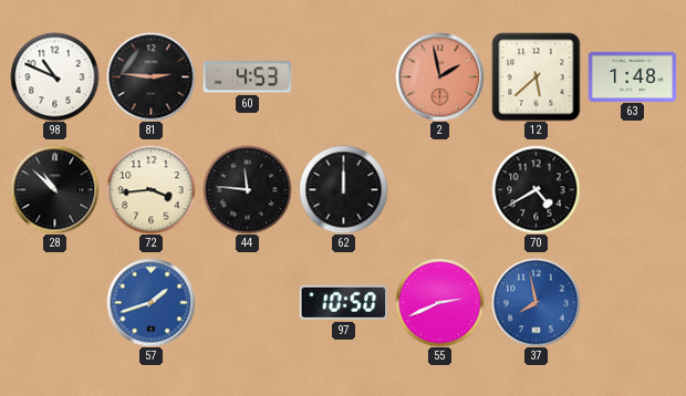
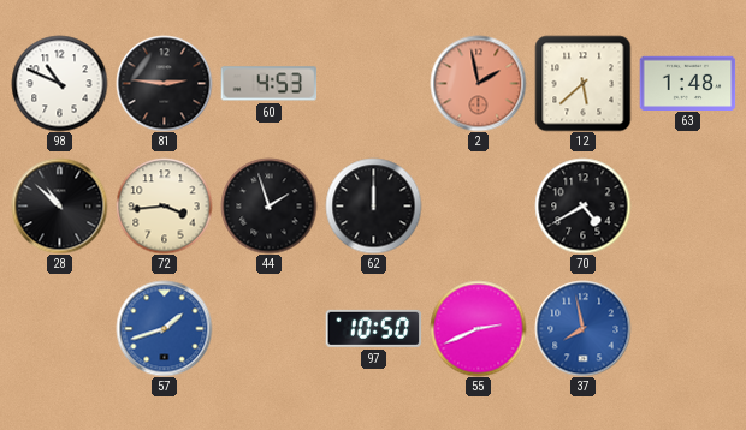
44: 11:46 -> 1:57 (268, 205)
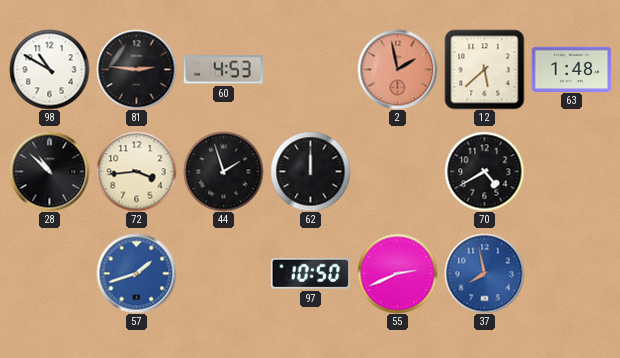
98: 10:49 -> 10:50 (49, 69)
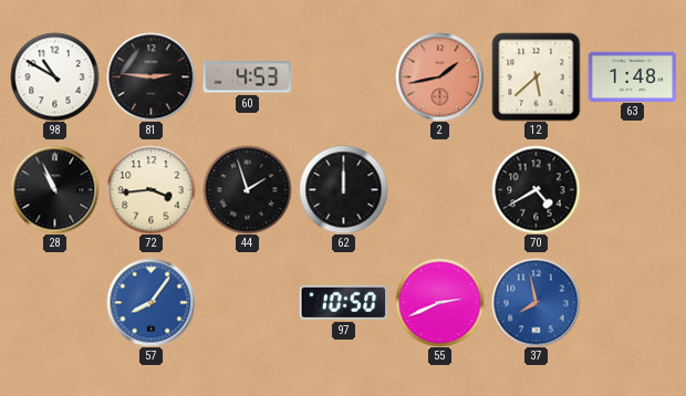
2: 1:58 -> 1:43 (439, 76)
28: 10:52 -> 10:56 (54, 189)
57: 1:42 -> 8:06 (150, 302)
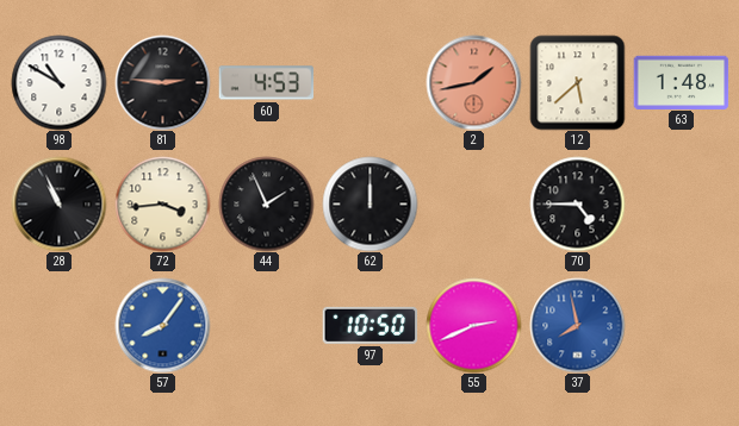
44: 1:57 -> 1:56 (266, 203)
70: 4:40 -> 4:45 (577, 203)
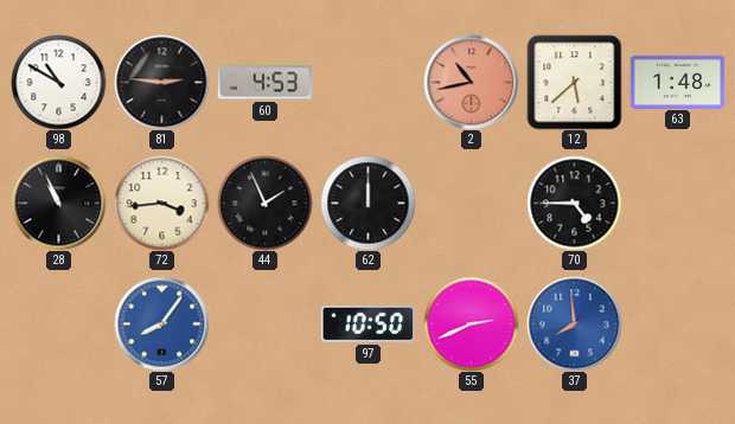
2: 1:43 -> 10:43 (471, 82)
37: 7:58 -> 7:59 (574, 323)
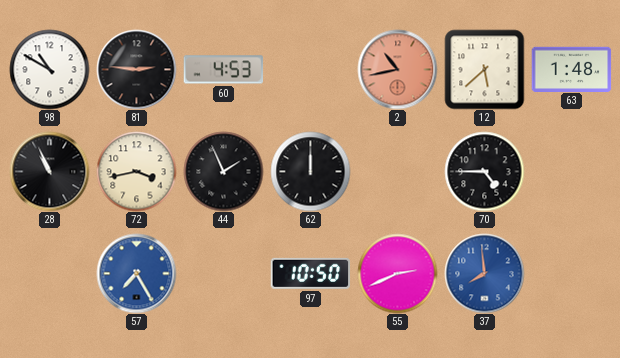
72: 3:44 -> 3:43 (136, 171)
57: 8:06 -> 7:25 (136, 273)
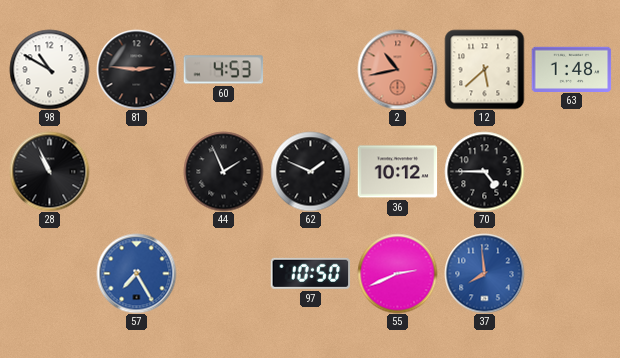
72: 3:43 -> none (136, 171)
62: 12:00 -> 1:49 (310, 171)
36: none -> 10:12 (397, 172)
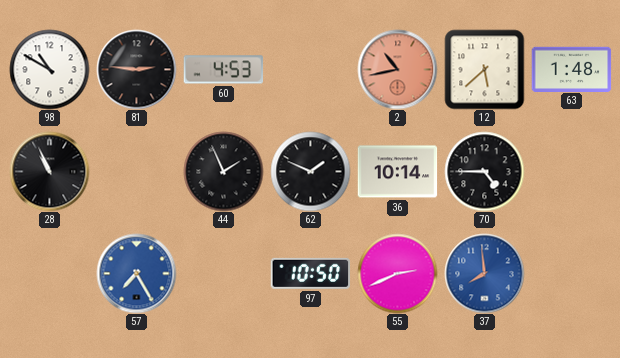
36: 10:12 -> 10:14 (397, 172)
